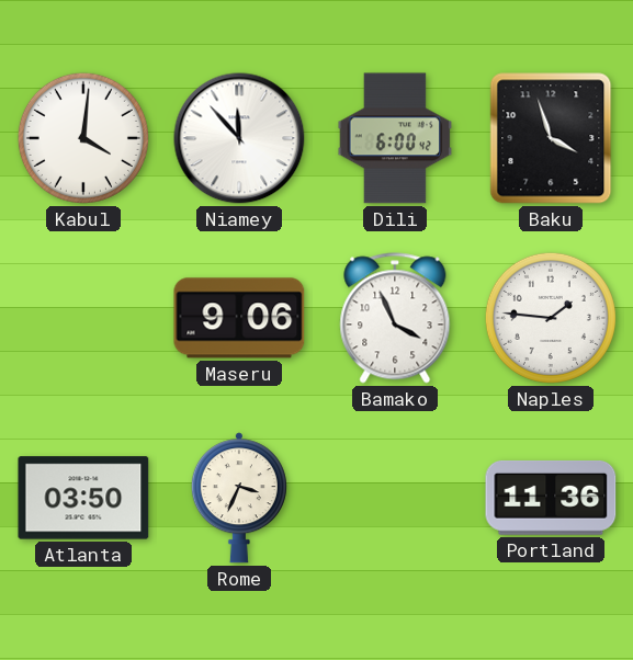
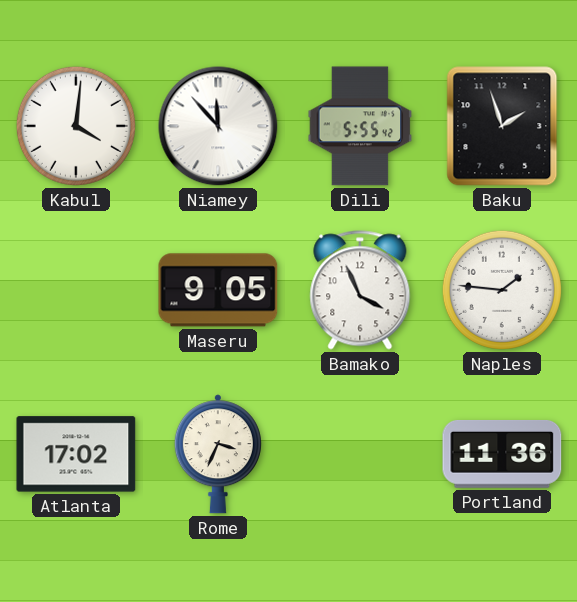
Dili: 6:00 -> 5:55 (360, 126)
Baku: 3:57 -> 1:57 (502, 126)
Maseru: 9:06 -> 9:05 (218, 290)
Atlanta: 03:50 -> 17:02 (76, 454)
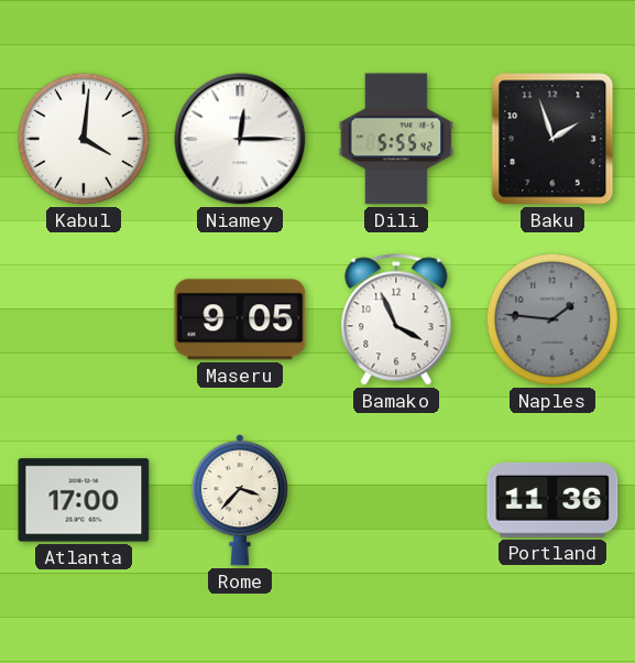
Niamey: 11:53 -> 12:15 (240, 139)
Naples dial: white -> grey (552, 319)
Atlanta: 17:02 -> 17:00 (84, 500)
Rome: 3:34 -> 3:37 (240, 500)
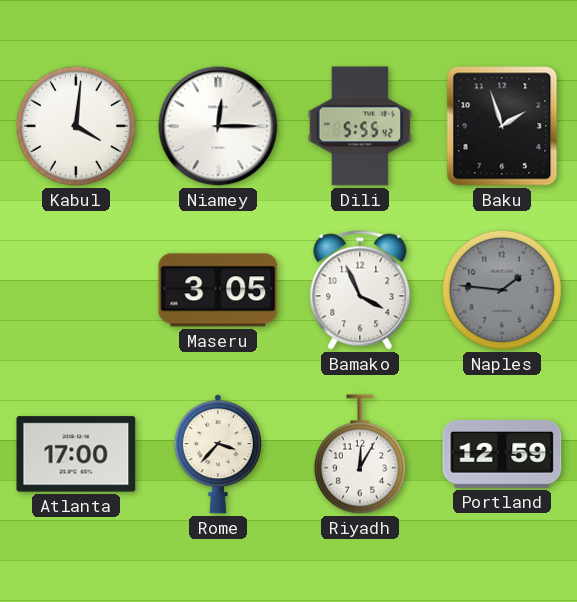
Maseru: 9:05 -> 3:05 (218, 290)
Riyadh: none -> 12:05 (360, 454)
Portland: 11:36 -> 12:59 (502, 454)
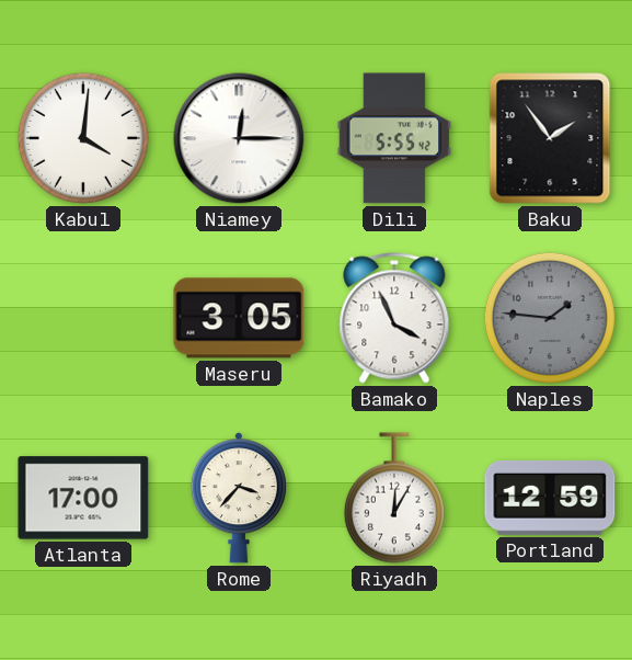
Baku: 1:57 -> 1:54 (550, 138)
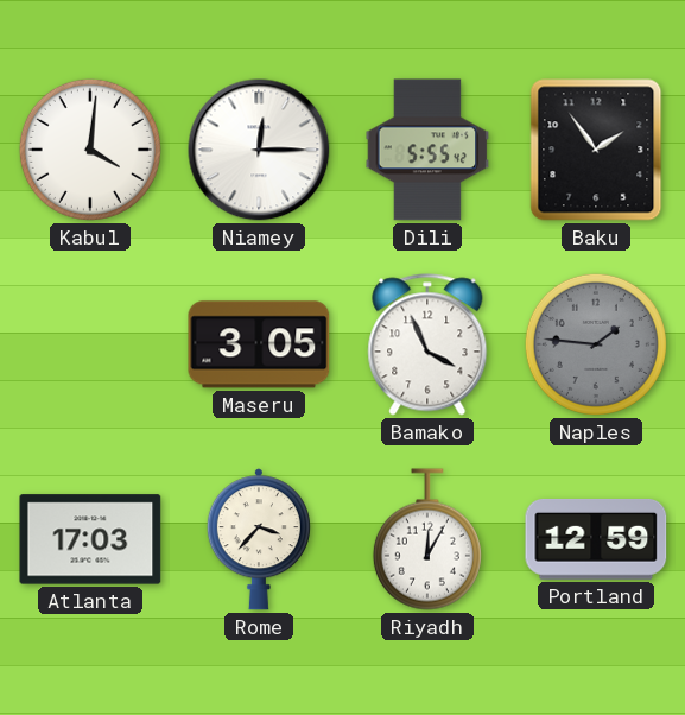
Atlanta: 17:00 -> 17:03 (90, 539)
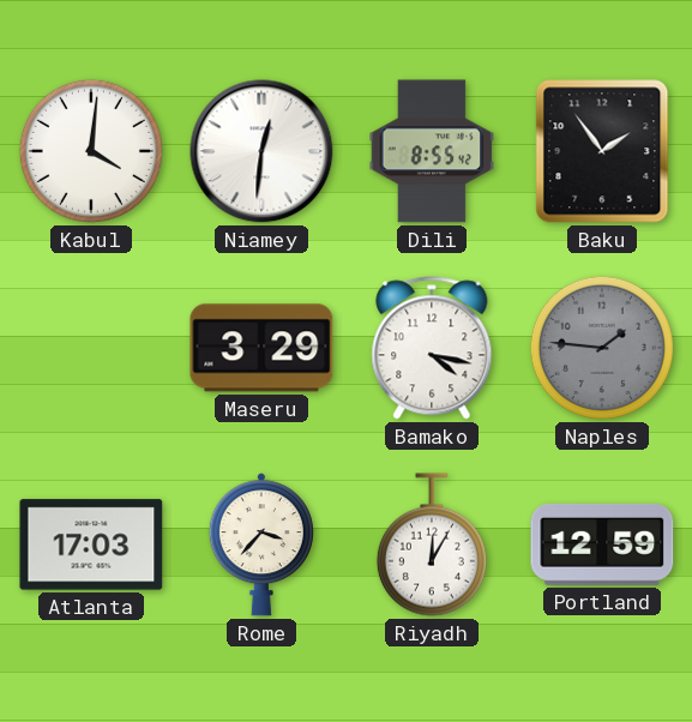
Niamey: 12:15 -> 12:31 (261, 151)
Dili: 5:55 -> 8:55 (432, 151)
Maseru: 3:05 -> 3:29 (261, 348)
Bamako: 3:56 -> 4:17 (432, 348)
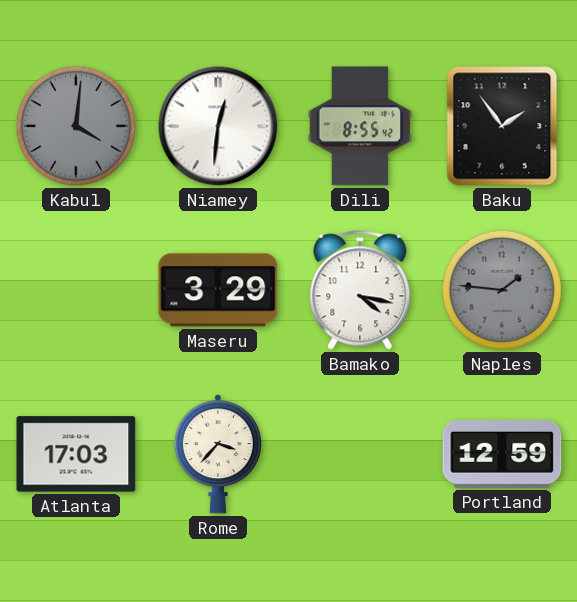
Kabul dial: white -> grey (76, 126)
Riyadh: 12:05 -> none (432, 544)
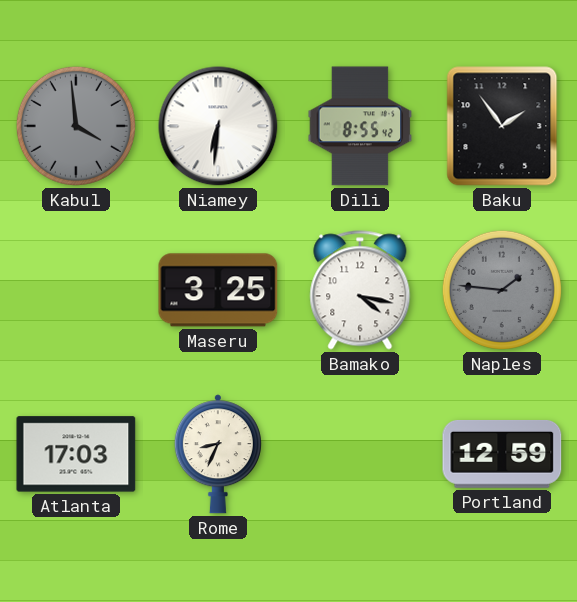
Kabul: 4:01 -> 3:59 (76, 126)
Niamey: 12:31 -> 6:31 (218, 126)
Maseru: 3:29 -> 3:25 (218, 290)
Rome: 3:37 -> 8:34 (218, 454)
